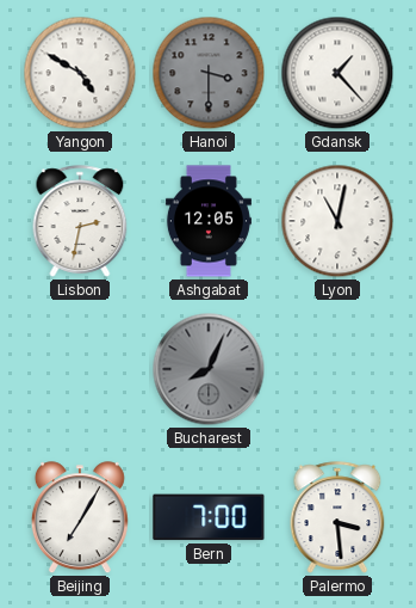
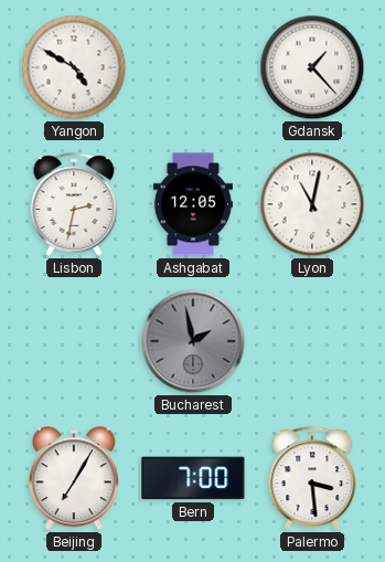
Hanoi: 3:30 -> none (209, 73)
Bucharest: 8:04 -> 1:58 (193, 341)
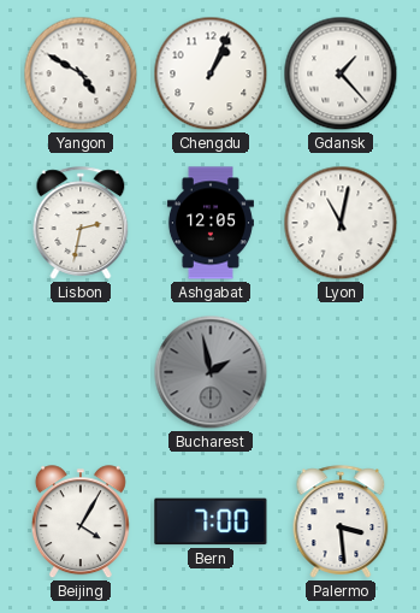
Chengdu: none -> 1:04 (211, 73)
Beijing: 7:05 -> 4:05 (81, 523)
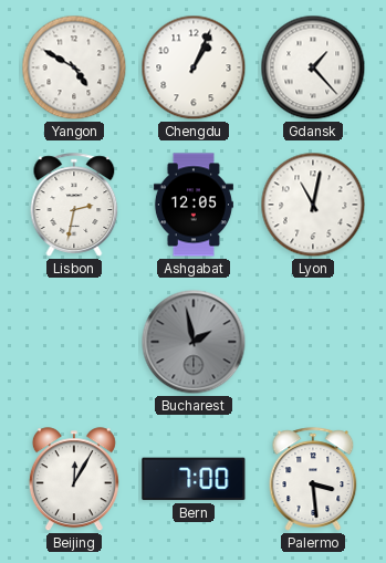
Beijing: 4:05 -> 12:05 (74, 480)
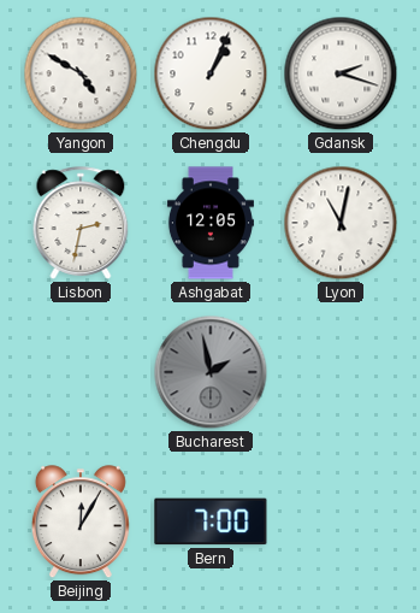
Gdansk: 1:23 -> 2:18 (341, 73)
Palermo: 3:29 -> none (313, 479)
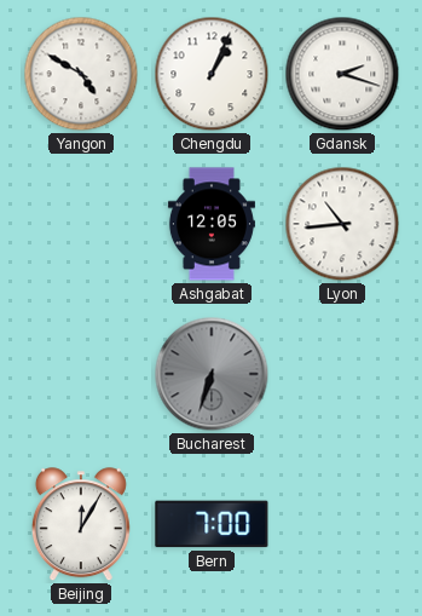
Lisbon: 2:32 -> none (81, 223)
Lyon: 11:02 -> 10:44 (342, 224)
Bucharest: 1:58 -> 6:33 (212, 374)
